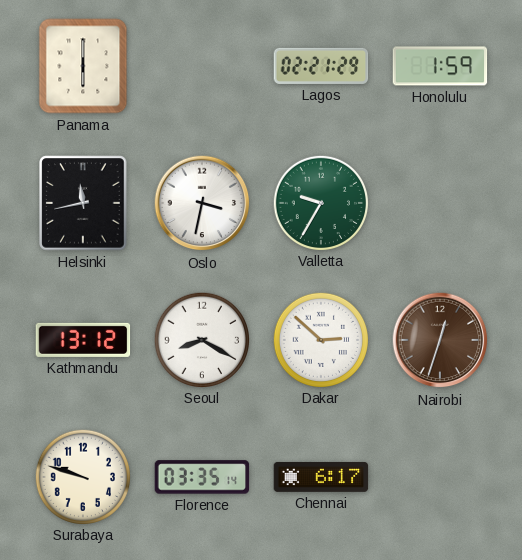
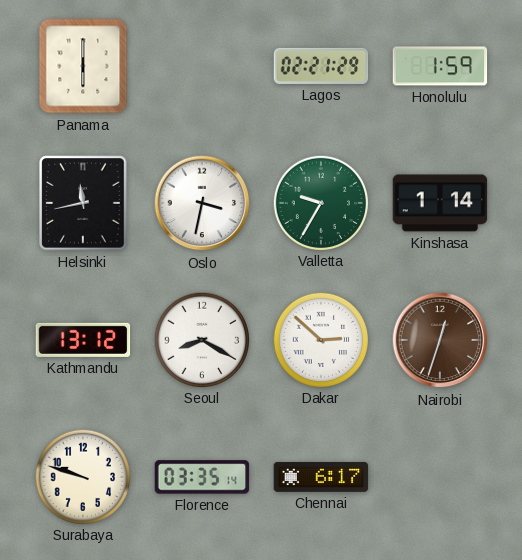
Kinshasa: none -> 1:14 (440, 203)
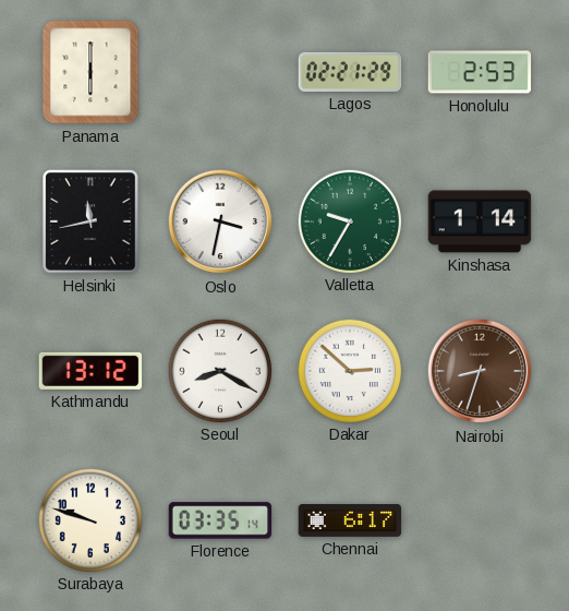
Honolulu: 1:59 -> 2:53 (480, 72)
Nairobi: 12:33 -> 8:33 (480, 371)
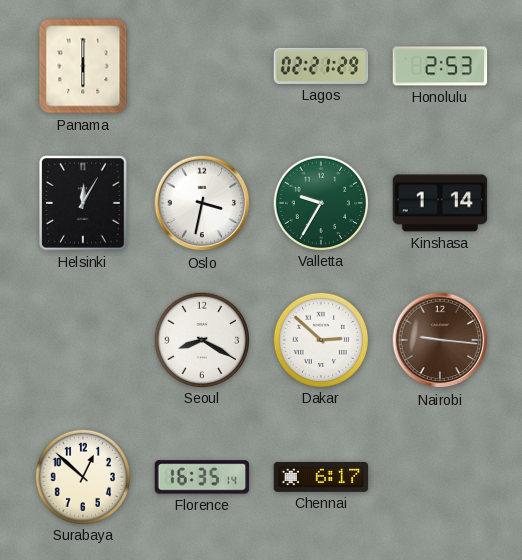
Helsinki: 11:43 -> 12:05 (83, 203)
Kathmandu: 13:12 -> none (90, 371)
Nairobi: 8:33 -> 9:16 (440, 340)
Surabaya: 9:48 -> 12:52 (82, 476)
Florence: 03:35 -> 16:35 (202, 477)
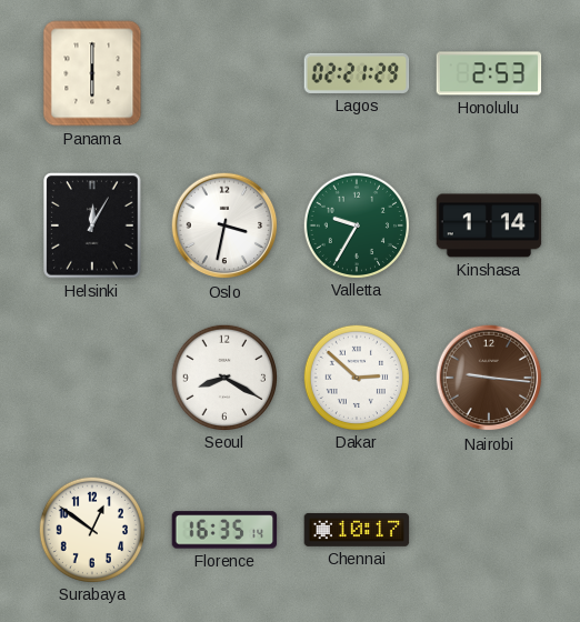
Surabaya: 12:52 -> 12:51 (91, 529)
Chennai: 6:17 -> 10:17 (357, 530)
